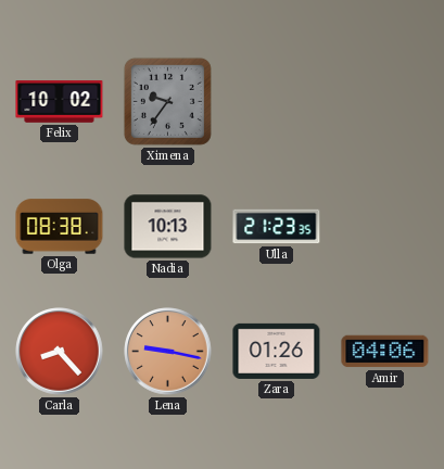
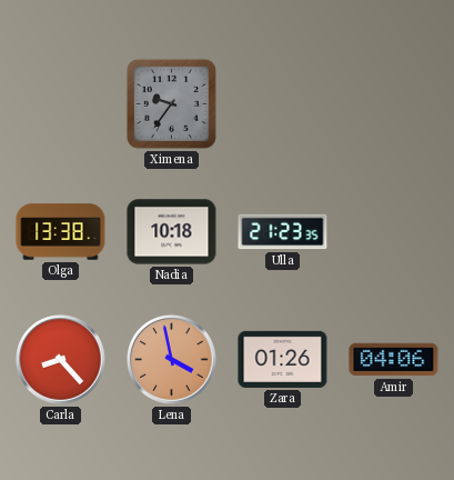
Felix: 10:02 -> none (60, 102)
Olga: 08:38 -> 13:38 (61, 232)
Nadia: 10:13 -> 10:18 (172, 232)
Lena: 9:17 -> 3:58 (172, 360)
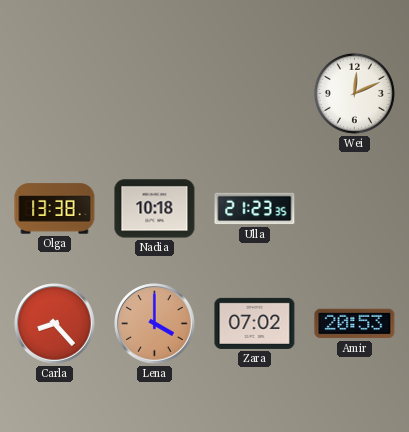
Ximena: 9:36 -> none (171, 103)
Wei: none -> 12:11 (354, 93)
Lena: 3:58 -> 4:00 (155, 324)
Zara: 01:26 -> 07:02 (255, 323)
Amir: 04:06 -> 20:53 (355, 324)
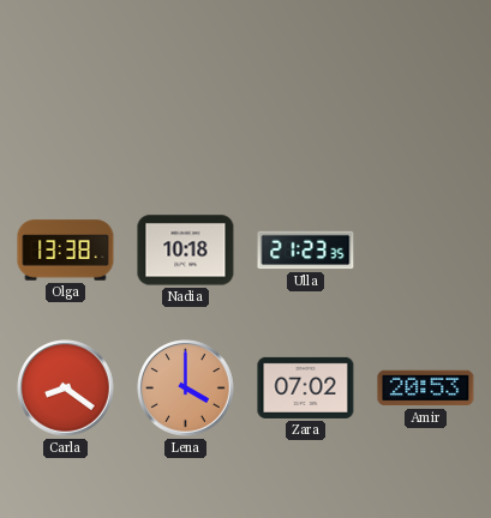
Wei: 12:11 -> none (354, 93)
Carla: 8:23 -> 8:21 (66, 389)
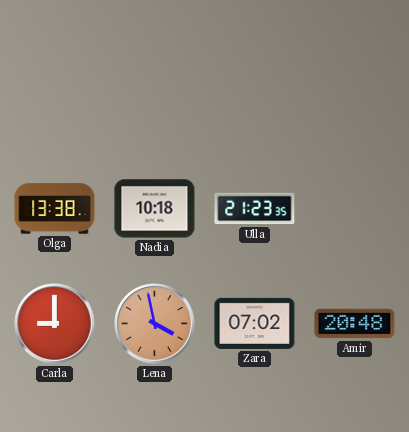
Carla: 8:21 -> 9:00 (55, 324)
Lena: 4:00 -> 3:58 (155, 324)
Amir: 20:53 -> 20:48 (355, 324)
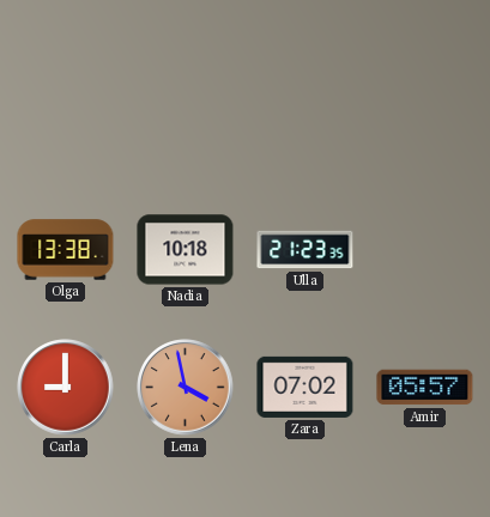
Amir: 20:48 -> 05:57 (425, 388)
